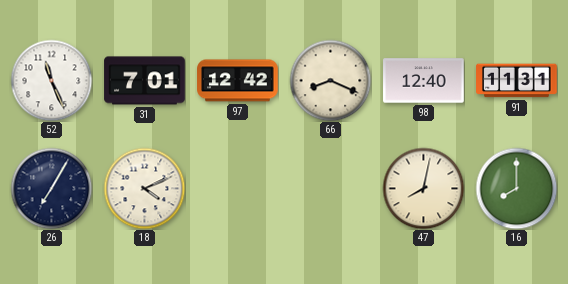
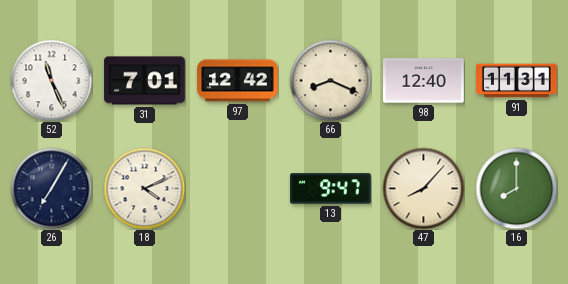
13: none -> 9:47 (331, 189)
47: 8:02 -> 8:07 (423, 188)
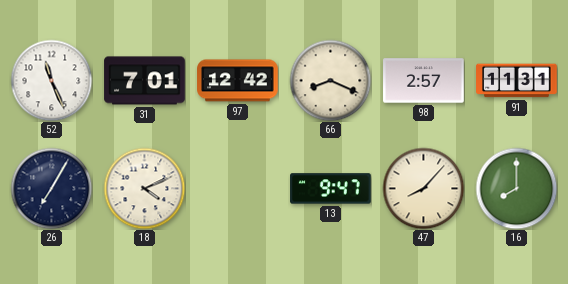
98: 12:40 -> 2:57 (424, 81)
